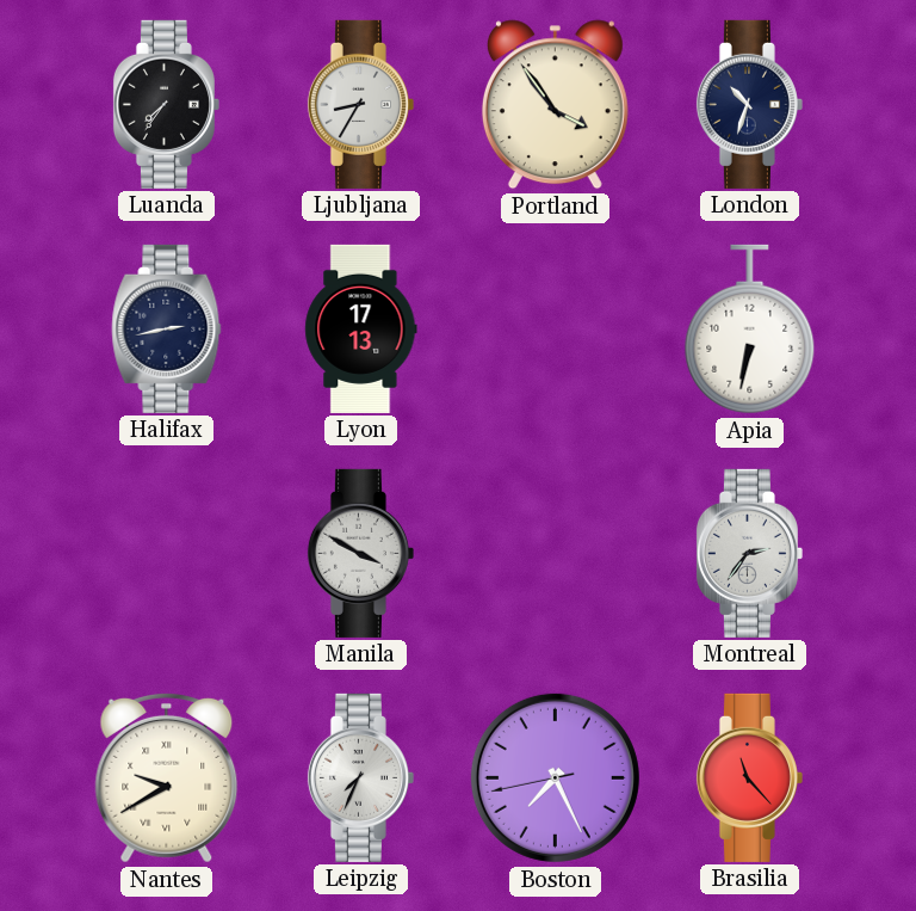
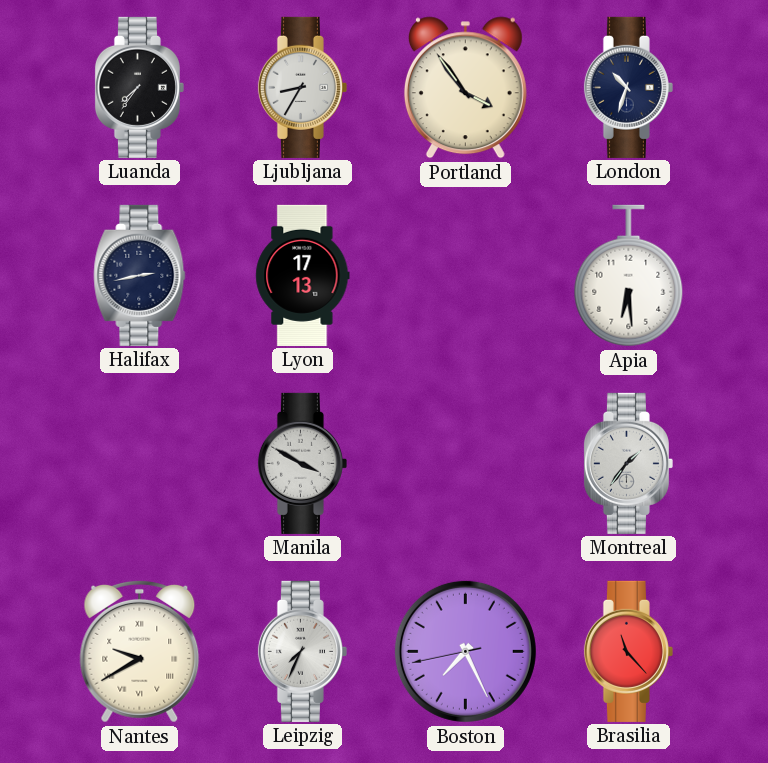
Apia: 6:32 -> 6:29 (629, 276)
Montreal: 2:36 -> 1:36 (628, 463)
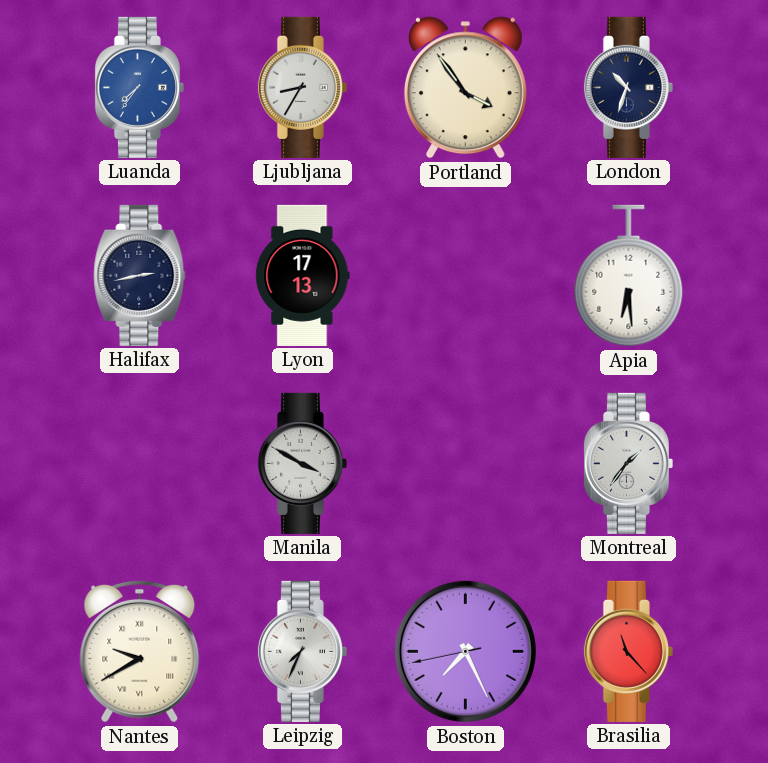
Luanda dial: black -> blue (139, 87)
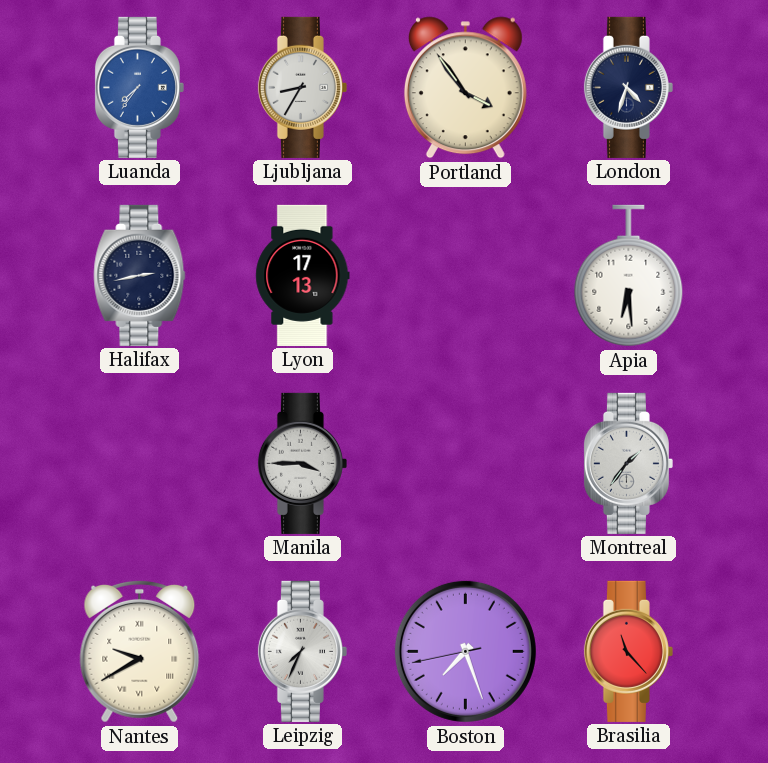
London: 10:33 -> 4:33 (628, 87)
Manila: 3:50 -> 3:45 (302, 463)
Boston: 7:25 -> 7:26 (465, 651)
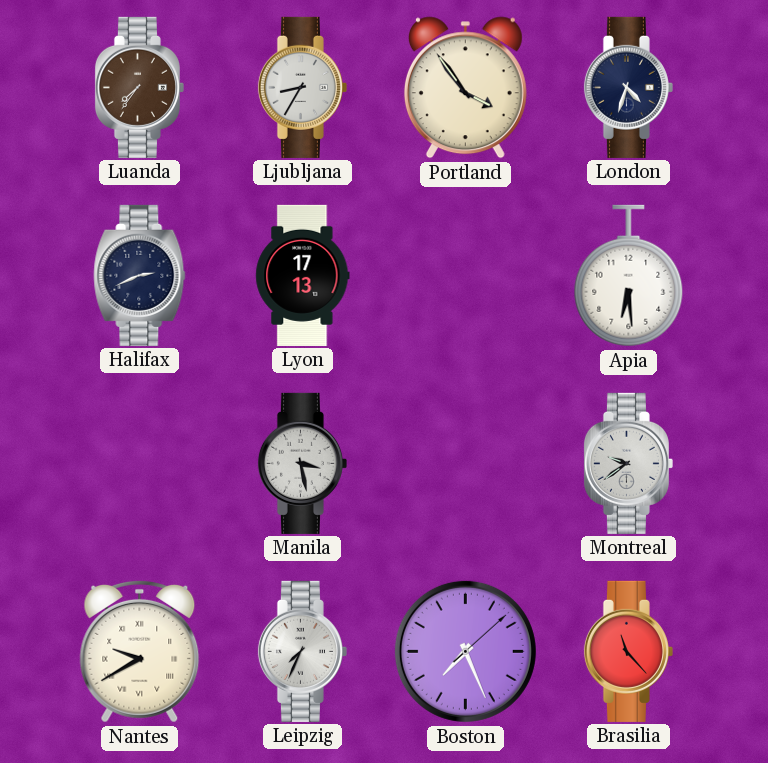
Luanda dial: blue -> brown (139, 87)
Halifax: 2:43 -> 2:41 (140, 275)
Manila: 3:45 -> 3:28 (302, 463)
Montreal: 1:36 -> 9:39 (628, 463)
Boston: 7:26:43 -> 7:26:08 (465, 651)
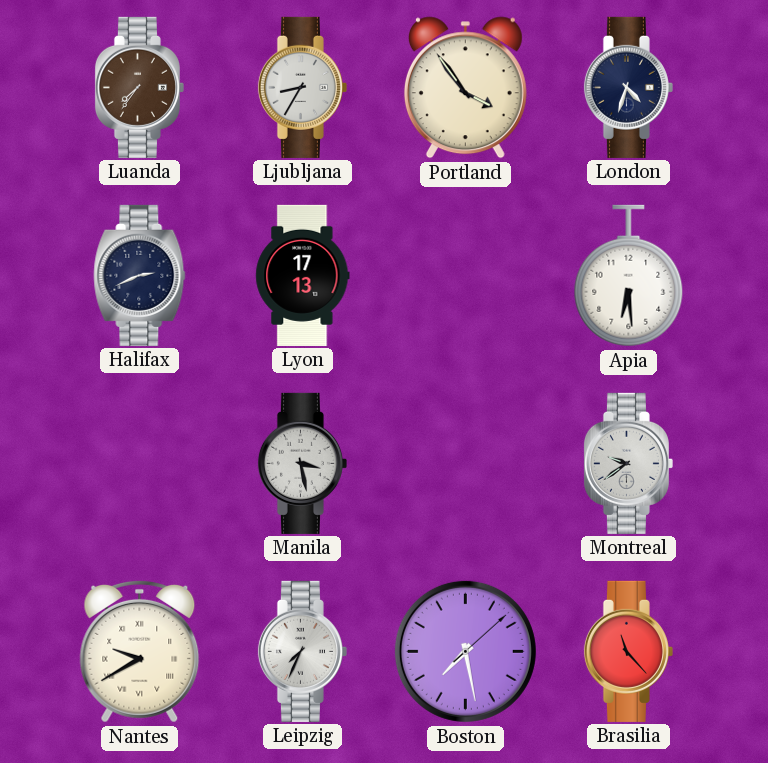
Boston: 7:26 -> 7:28 (465, 651)
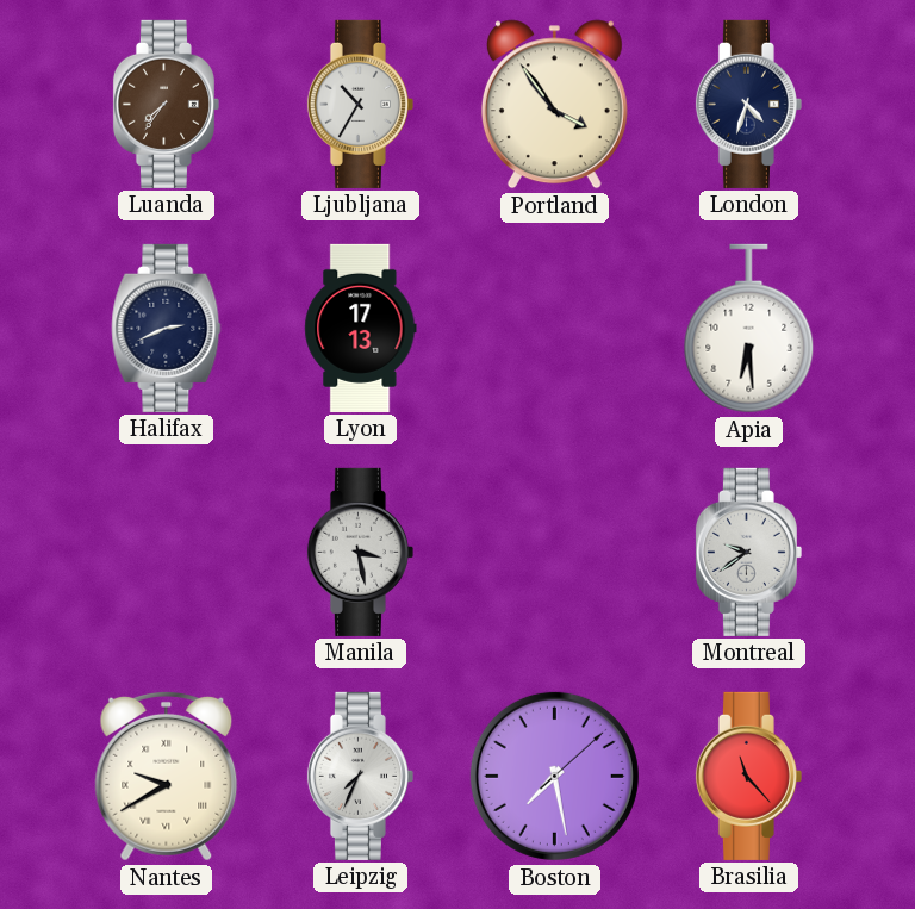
Ljubljana: 8:35 -> 10:35 (360, 104)
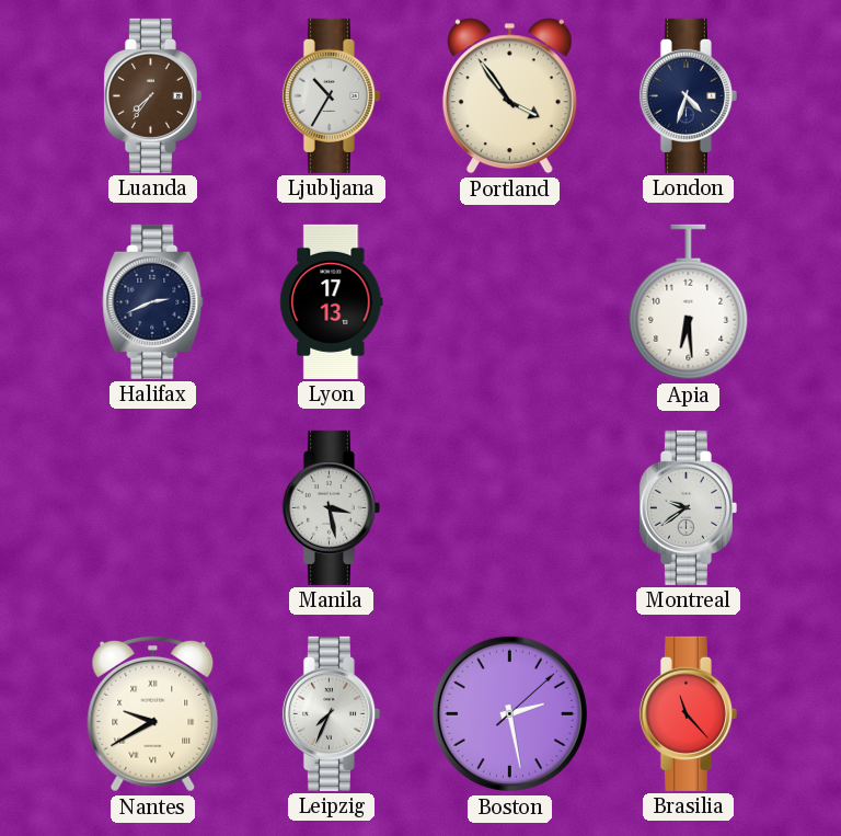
Boston: 7:28 -> 2:28 (509, 713)
